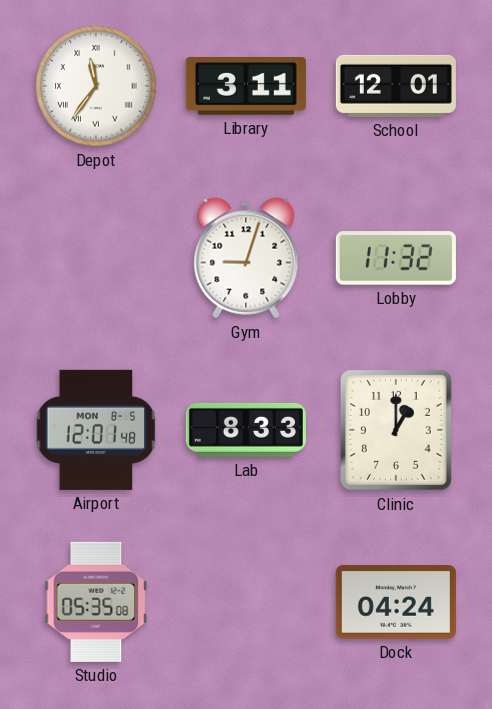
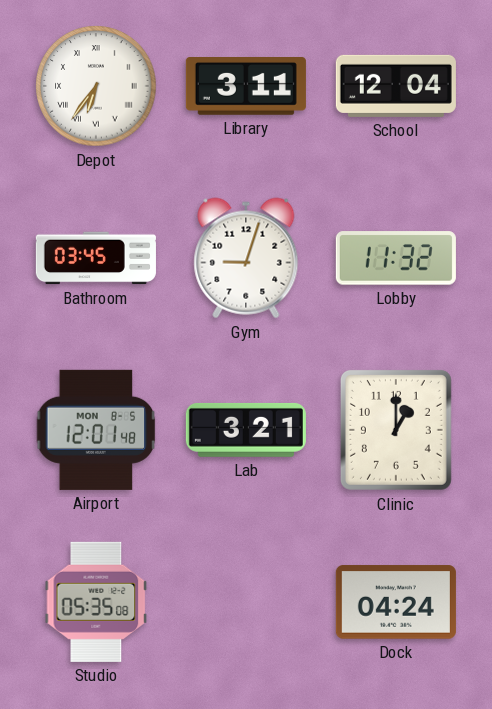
Depot: 11:36 -> 6:36 (96, 86)
School: 12:01 -> 12:04 (396, 86)
Bathroom: none -> 03:45 (96, 258)
Lab: 8:33 -> 3:21 (246, 430)
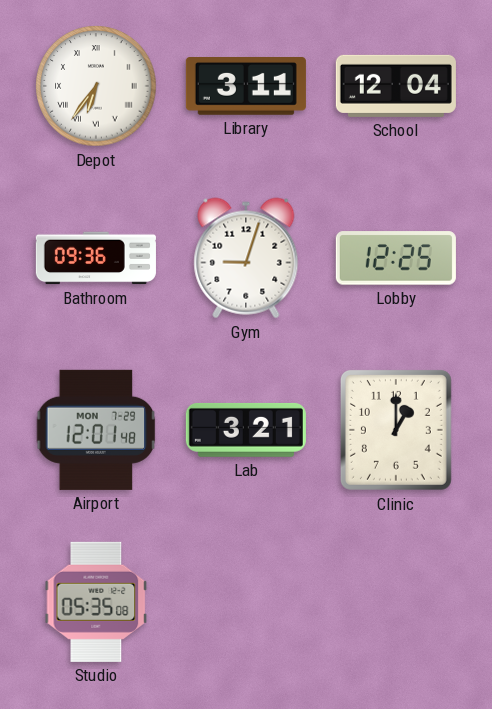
Bathroom: 03:45 -> 09:36 (96, 258)
Lobby: 11:32 -> 12:25 (396, 258)
Airport date: MON 8-5 -> MON 7-29 (96, 430)
Dock: 04:24 -> none (396, 602)
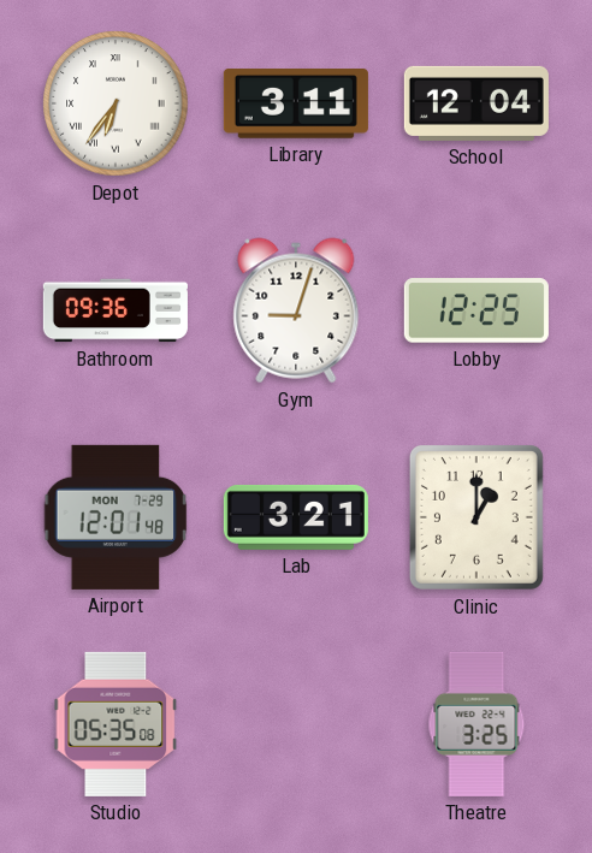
Theatre: none -> 3:25 (476, 724)
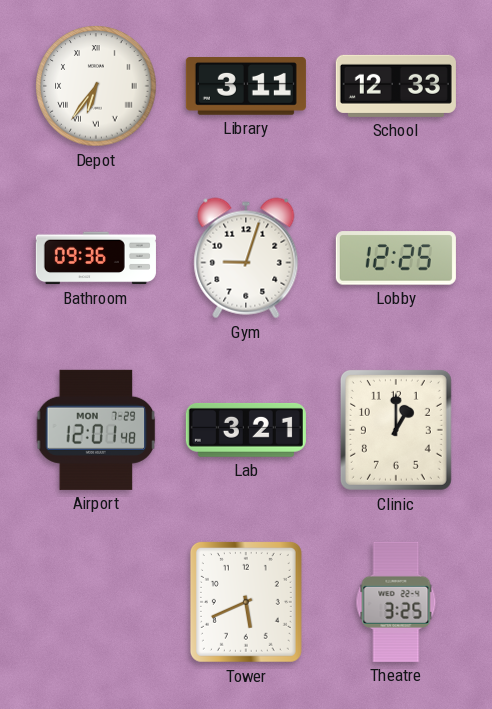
School: 12:04 -> 12:33 (396, 86)
Studio: 05:35 -> none (116, 724)
Tower: none -> 5:41 (246, 602)
